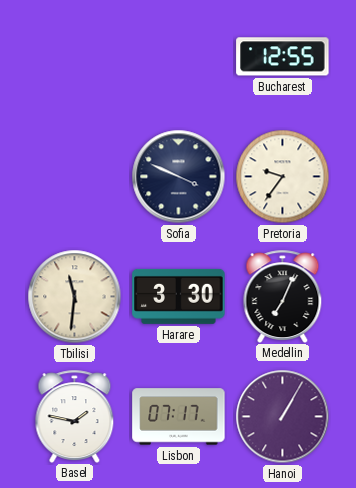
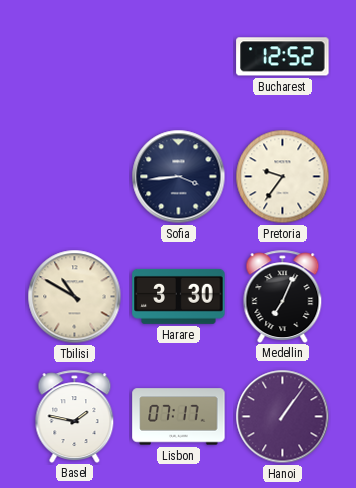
Bucharest: 12:55 -> 12:52 (283, 57)
Sofia: 3:49 -> 3:44 (179, 177)
Tbilisi: 11:31 -> 10:50 (75, 297)
Hanoi: 1:05 -> 1:06 (283, 417)
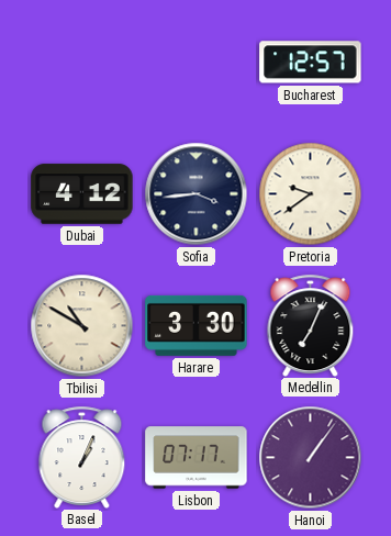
Bucharest: 12:52 -> 12:57 (311, 63)
Dubai: none -> 4:12 (82, 194)
Pretoria: 9:36 -> 9:39 (311, 194)
Basel: 1:47 -> 1:04 (82, 457)
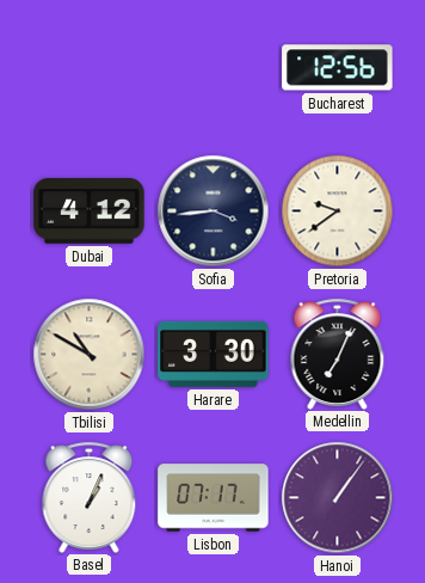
Bucharest: 12:57 -> 12:56 (338, 68)
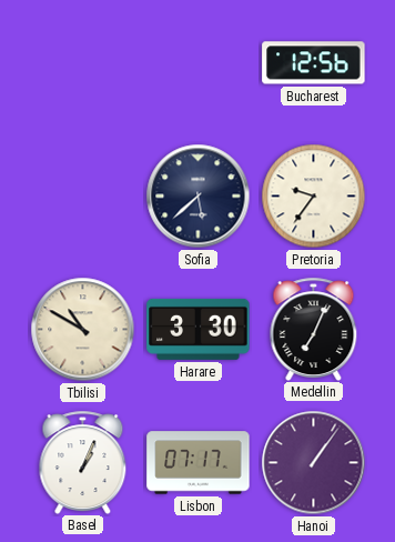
Dubai: 4:12 -> none (90, 211)
Sofia: 3:44 -> 5:38 (199, 197)
Pretoria: 9:39 -> 9:36 (314, 197)
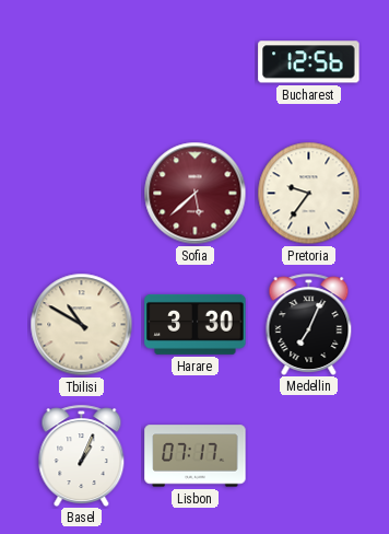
Sofia dial: navy -> burgundy (196, 194)
Hanoi: 1:06 -> none (314, 463)
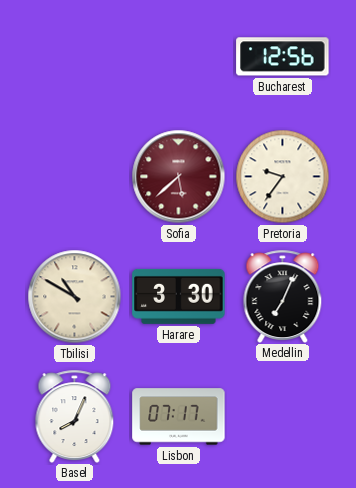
Basel: 1:04 -> 8:04 (75, 416)
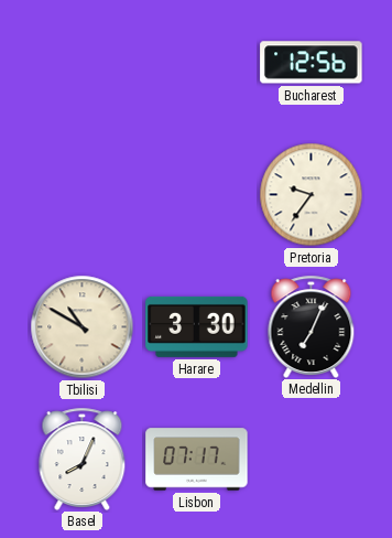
Sofia: 5:38 -> none (179, 177)
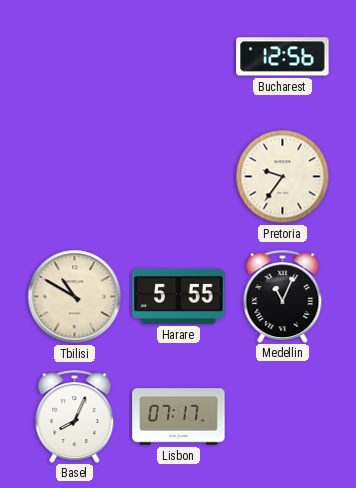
Harare: 3:30 -> 5:55 (179, 296)
Medellin: 7:04 -> 11:04 (283, 296)
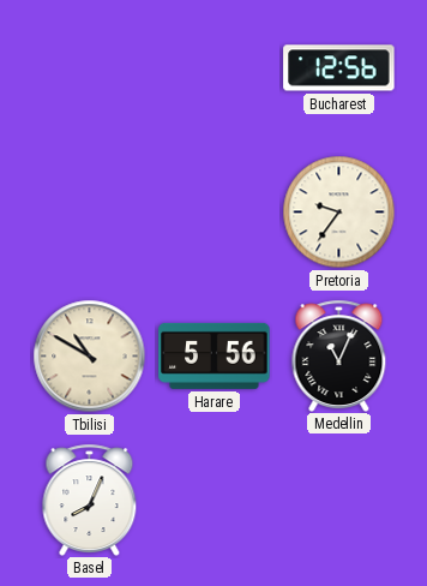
Harare: 5:55 -> 5:56 (215, 355)
Lisbon: 07:17 -> none (179, 417)
